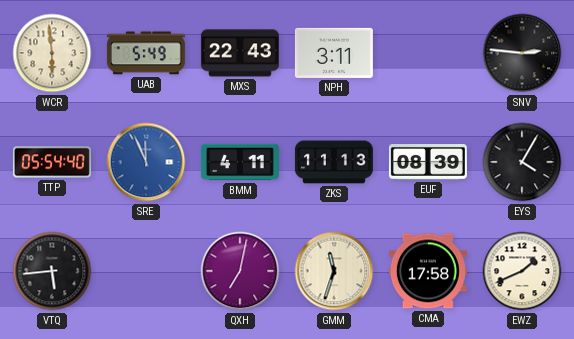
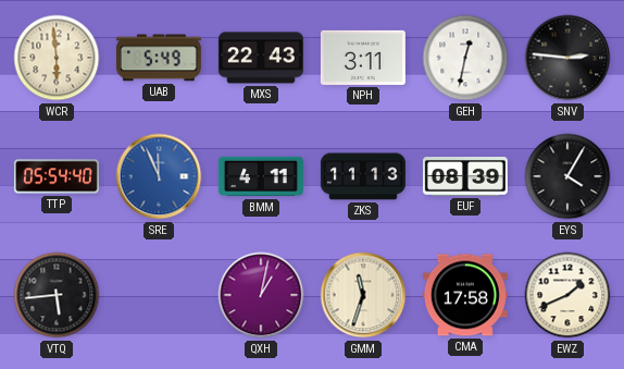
GEH: none -> 12:32 (465, 58)
QXH: 7:02 -> 1:02 (261, 295)
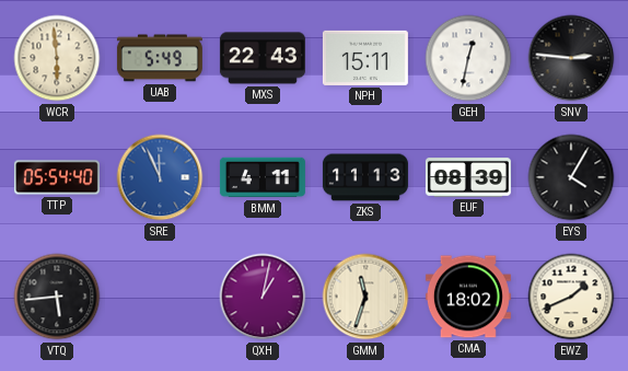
NPH: 3:11 -> 15:11 (365, 58)
CMA: 17:58 -> 18:02 (468, 297)
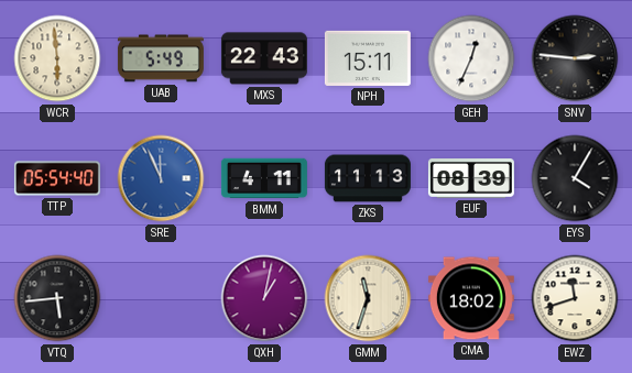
GEH: 12:32 -> 12:34 (471, 58)
EWZ: 1:41 -> 11:42 (575, 298)
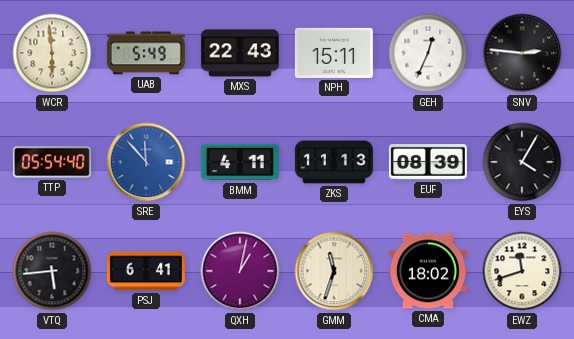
SRE: 11:56 -> 11:53 (146, 162)
PSJ: none -> 6:41 (146, 271)
